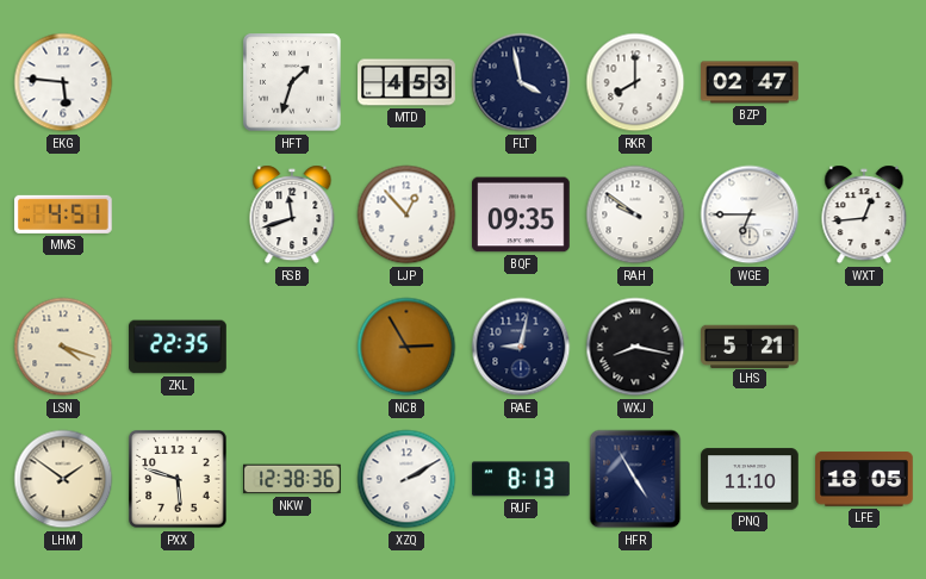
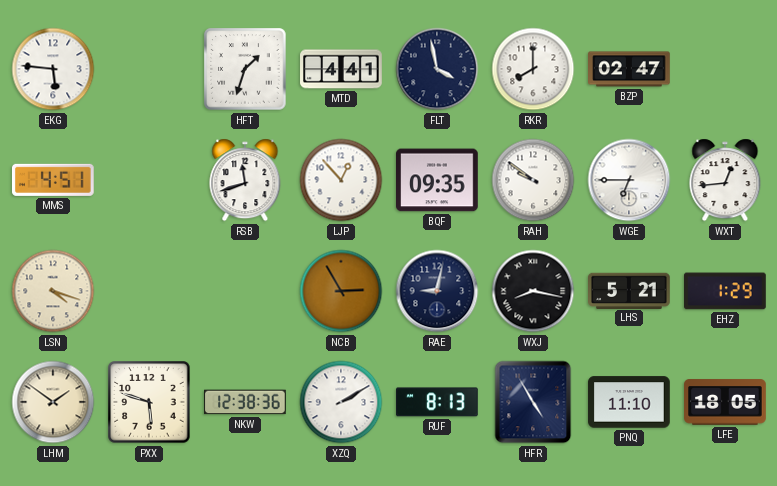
MTD: 4:53 -> 4:41 (341, 69)
ZKL: 22:35 -> none (178, 347)
EHZ: none -> 1:29 (726, 291)
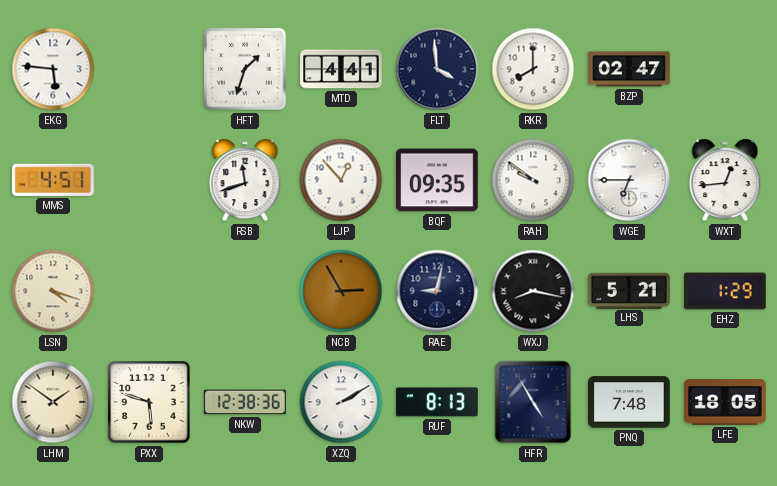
FLT: 3:58 -> 3:59 (437, 69)
PNQ: 11:10 -> 7:48 (629, 402)
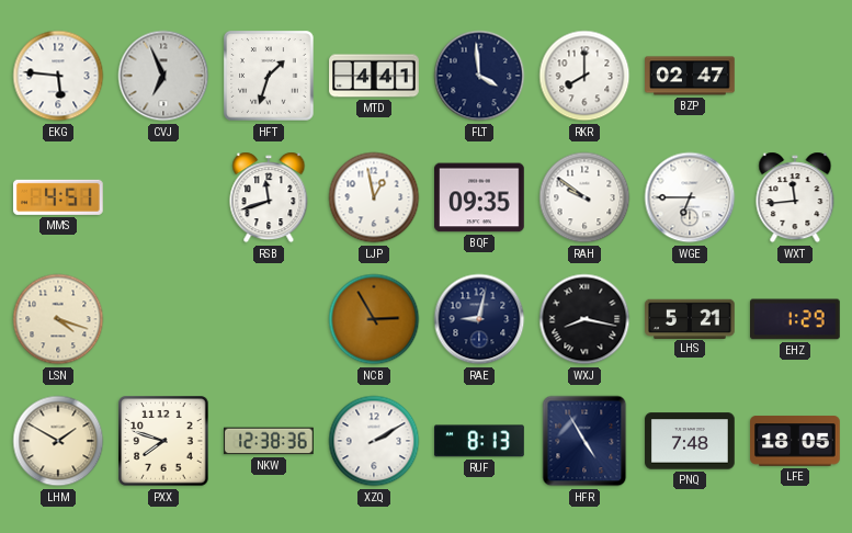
CVJ: none -> 6:56 (163, 76)
LJP: 12:53 -> 12:58 (374, 197)
WXT: 12:44 -> 11:44 (795, 197)
LHM: 1:51 -> 1:50 (58, 441)
PXX: 5:48 -> 7:48 (163, 441)
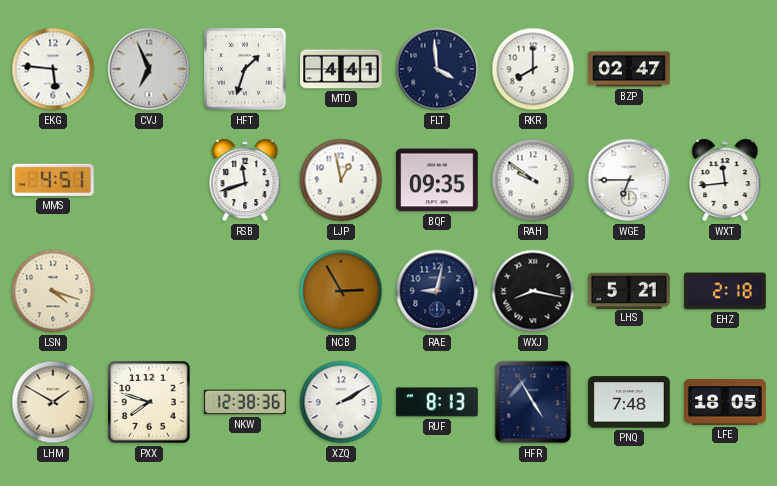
EHZ: 1:29 -> 2:18 (726, 291)
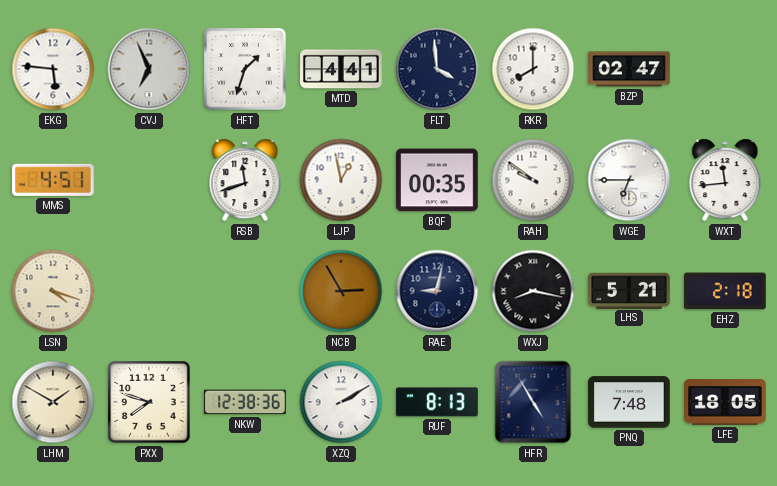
BQF: 09:35 -> 00:35 (438, 180)
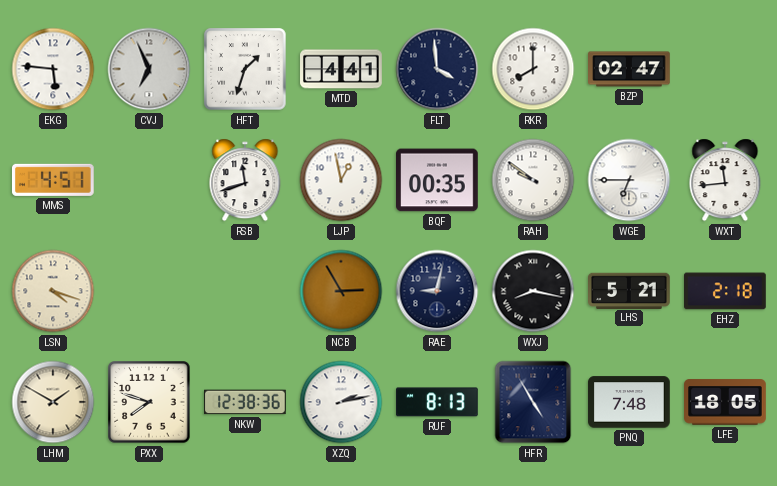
XZQ: 2:10 -> 2:13 (341, 402)
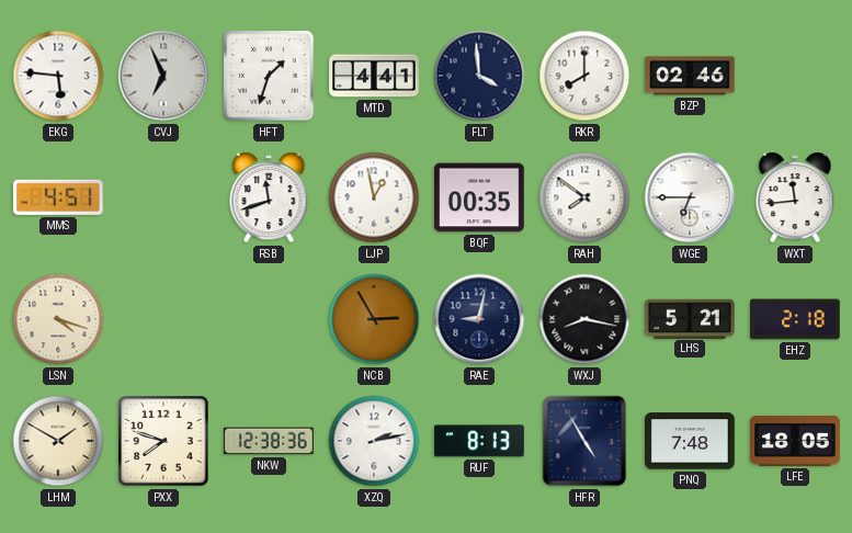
BZP: 02:47 -> 02:46 (690, 76)
RAH: 9:51 -> 7:51 (584, 197)
